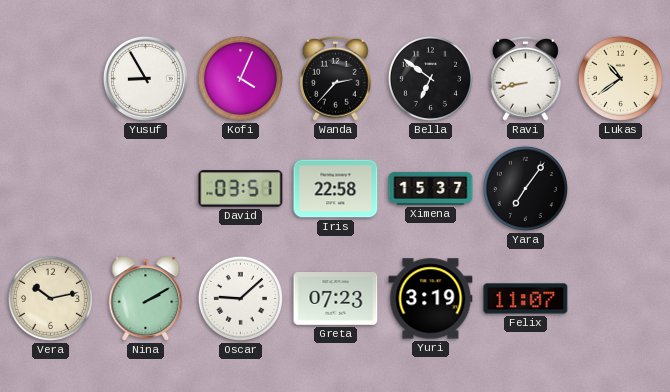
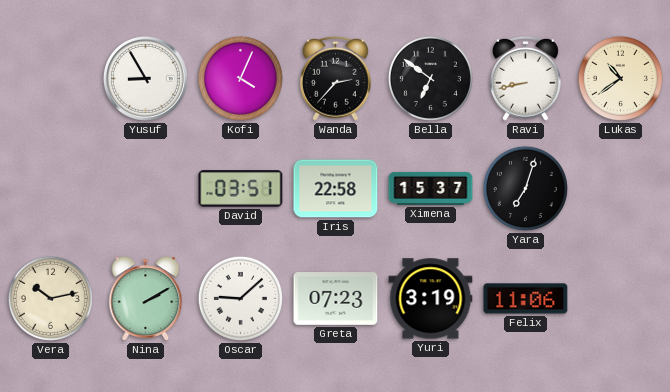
Yara: 7:06 -> 7:03 (525, 188)
Felix: 11:07 -> 11:06 (526, 299)
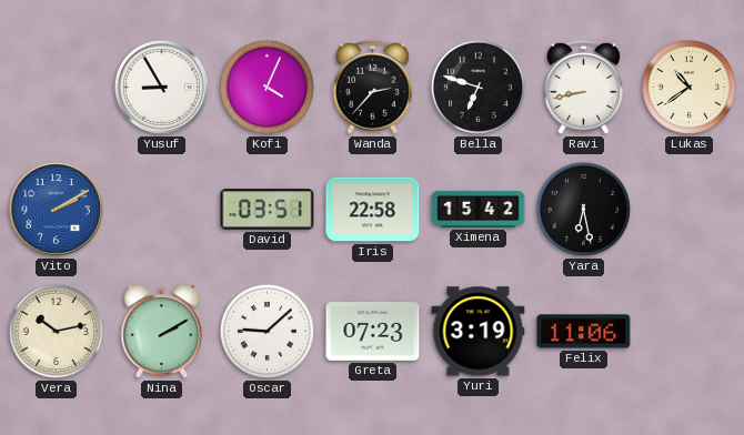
Bella: 6:51 -> 6:48 (477, 87)
Vito: none -> 2:10 (56, 209)
Ximena: 15:37 -> 15:42 (479, 209)
Yara: 7:03 -> 6:28 (583, 209)
